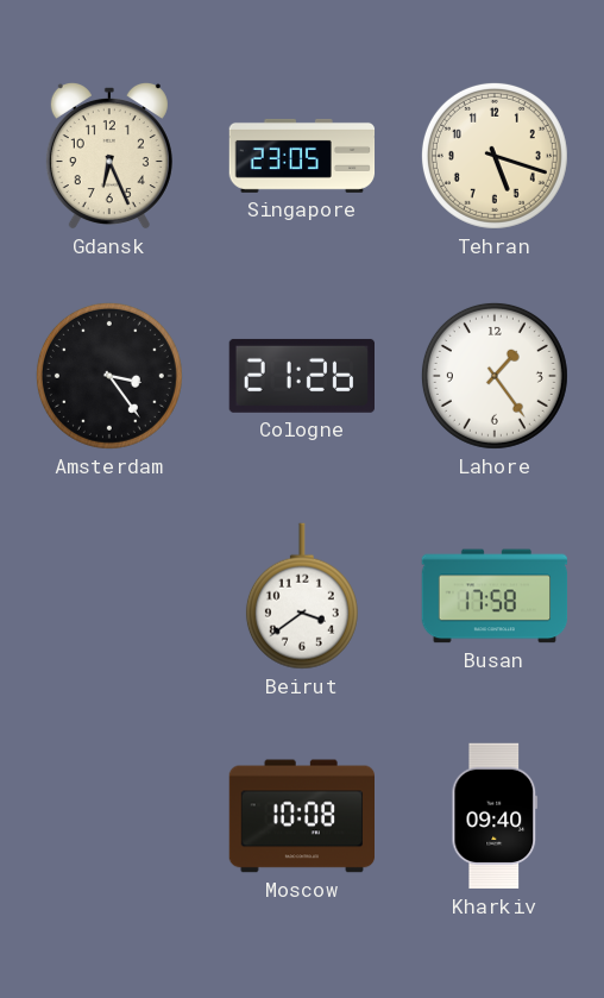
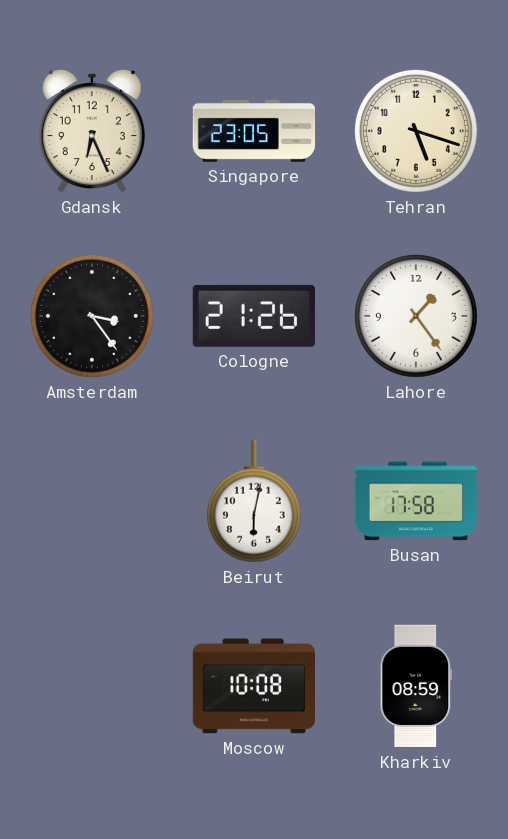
Beirut: 3:39 -> 6:02 (254, 501)
Kharkiv: 09:40 -> 08:59 (416, 686)
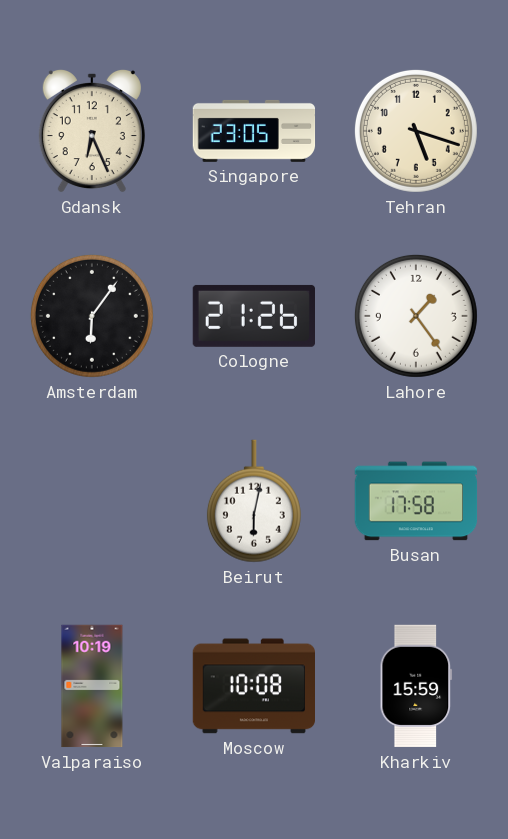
Amsterdam: 3:24 -> 6:06 (92, 316)
Valparaiso: none -> 10:19 (92, 686)
Kharkiv: 08:59 -> 15:59 (416, 686)
